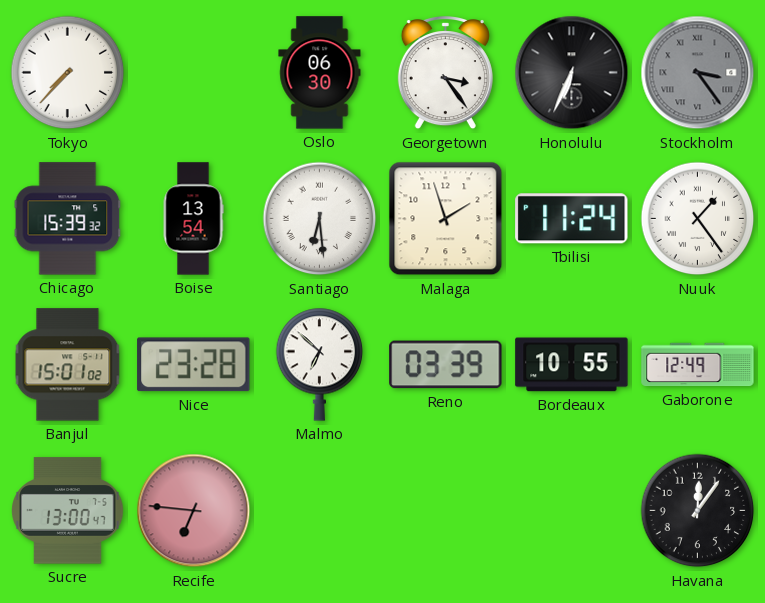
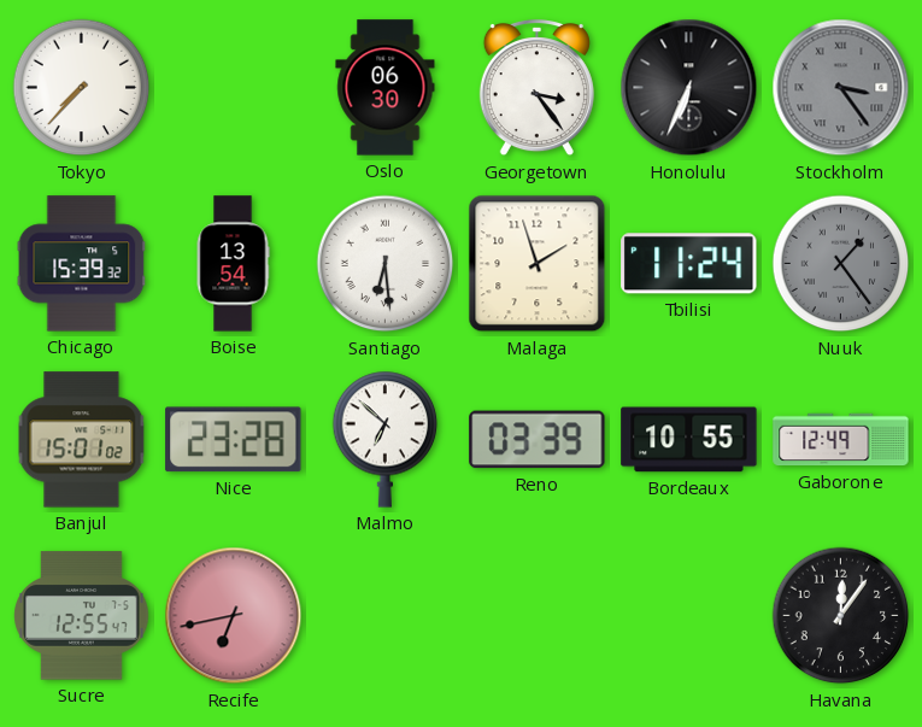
Nuuk dial: white -> grey (841, 264)
Sucre: 13:00 -> 12:55 (82, 616)
Recife: 6:46 -> 6:43 (234, 616)
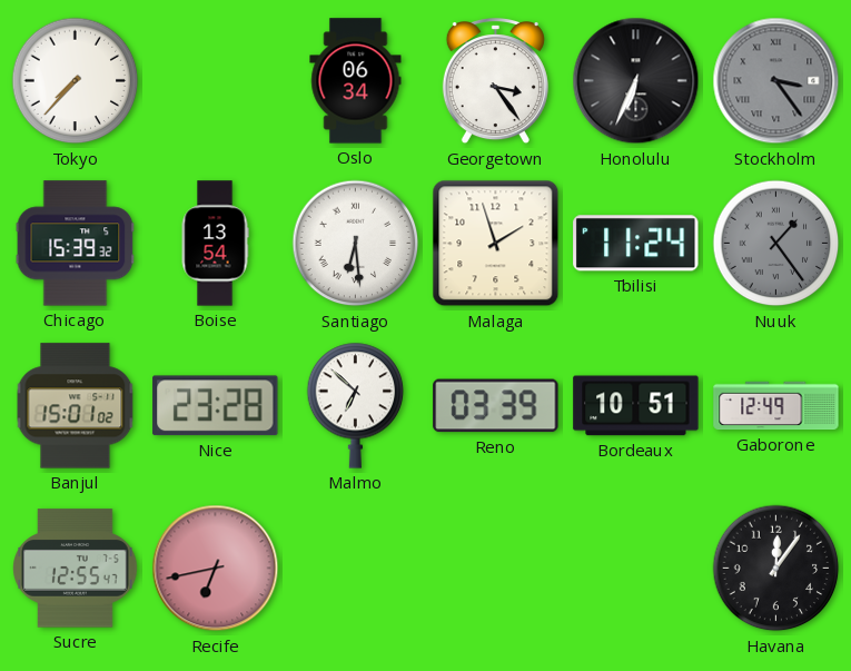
Oslo: 06:30 -> 06:34 (356, 81)
Bordeaux: 10:55 -> 10:51 (636, 406)
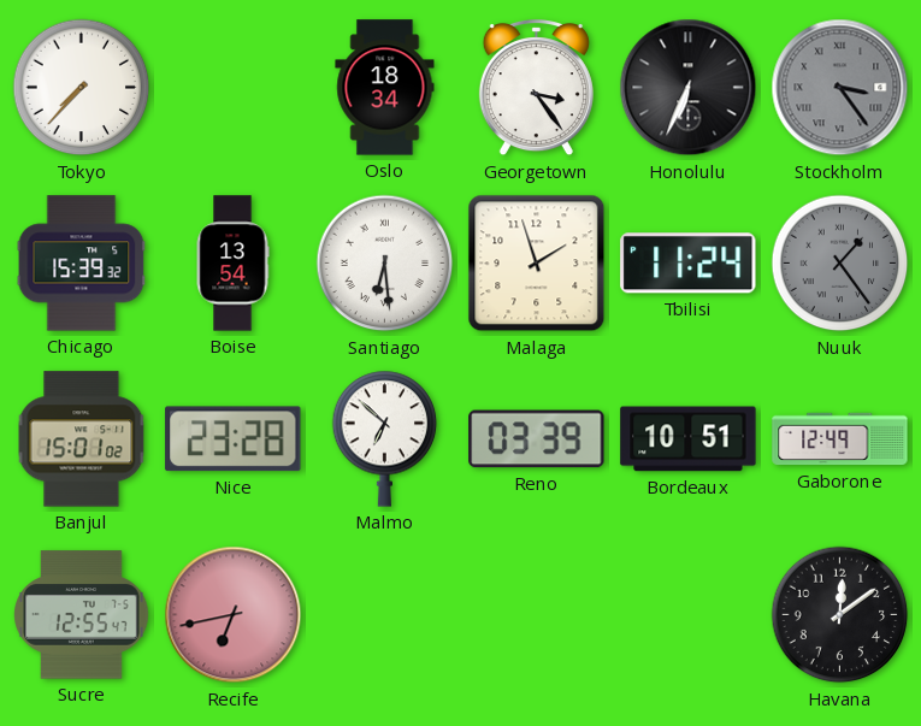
Oslo: 06:34 -> 18:34 (385, 88)
Havana: 12:06 -> 12:09 (840, 615)
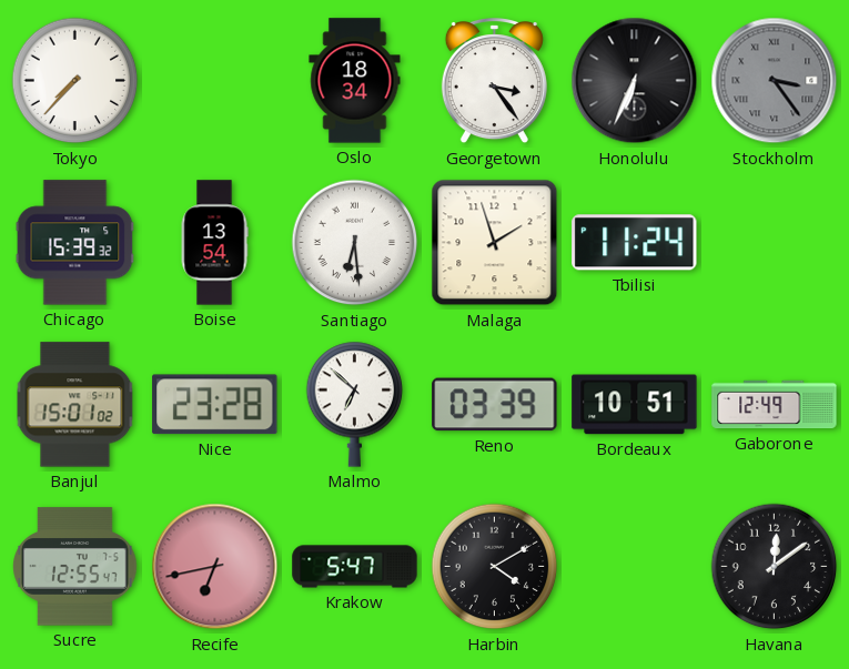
Nuuk: 1:24 -> none (840, 264)
Krakow: none -> 5:47 (355, 567)
Harbin: none -> 4:10 (495, 567)
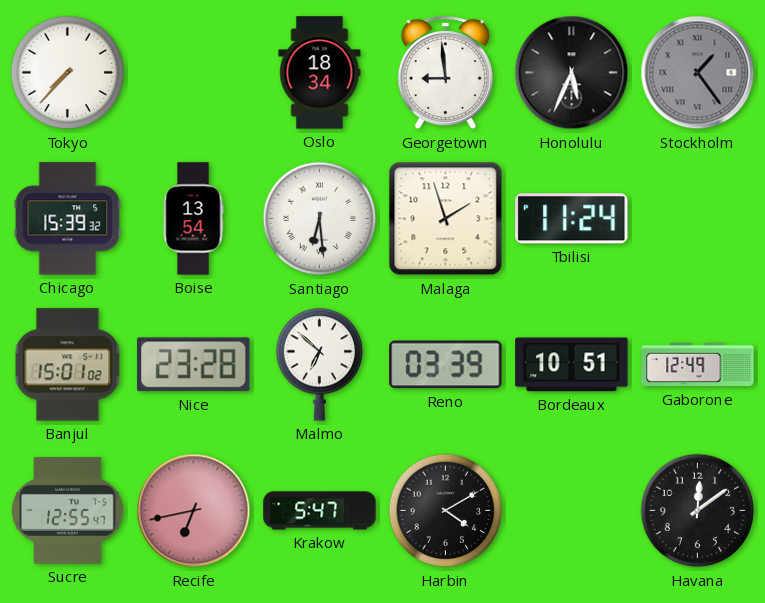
Georgetown: 3:24 -> 8:59 (445, 74)
Honolulu: 6:34 -> 5:34 (572, 73)
Stockholm: 3:24 -> 1:24 (698, 73)
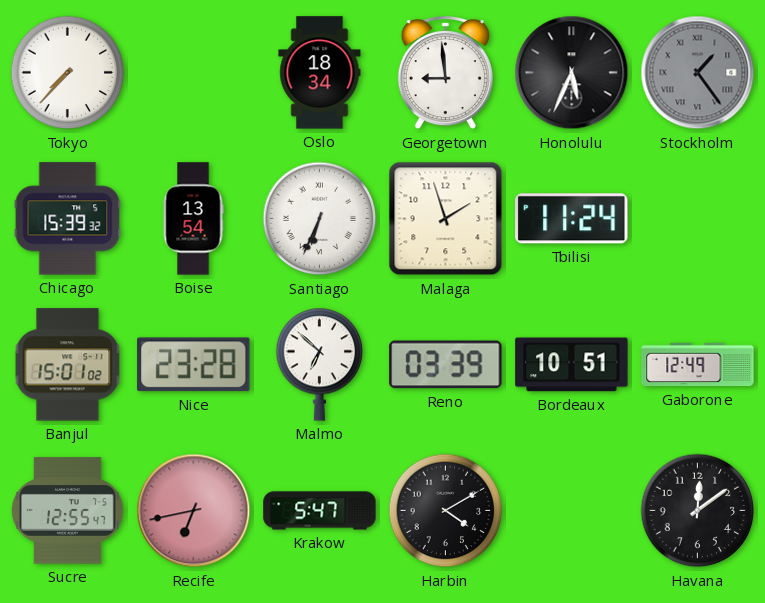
Santiago: 6:29 -> 6:34 (320, 219)
